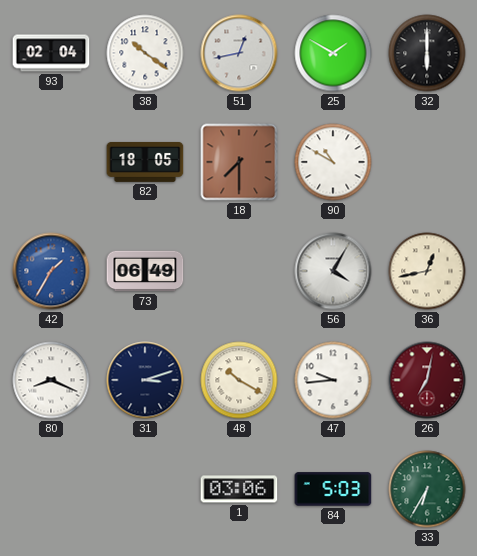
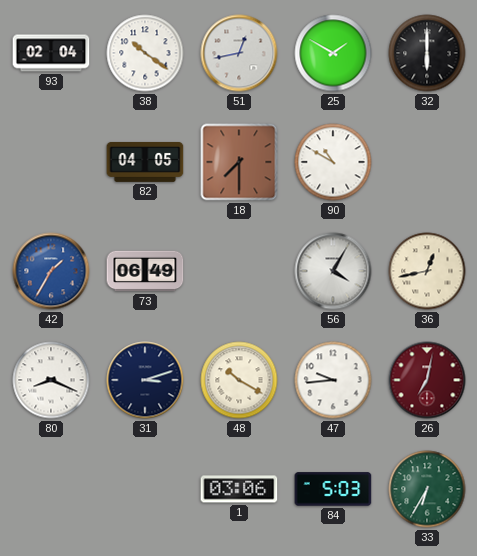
82: 18:05 -> 04:05 (145, 162)
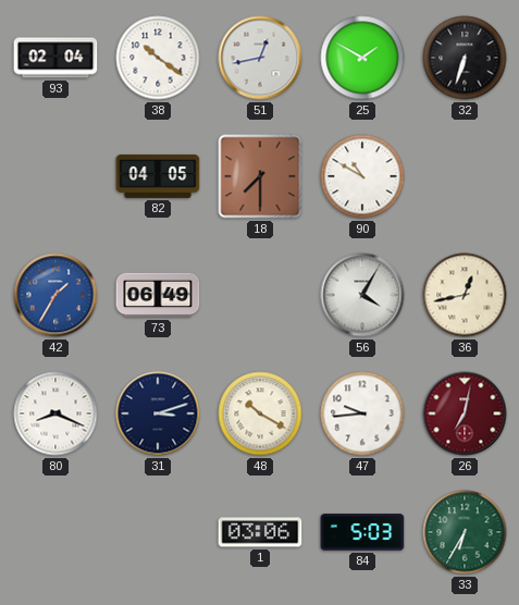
32: 6:00 -> 6:33 (465, 58)
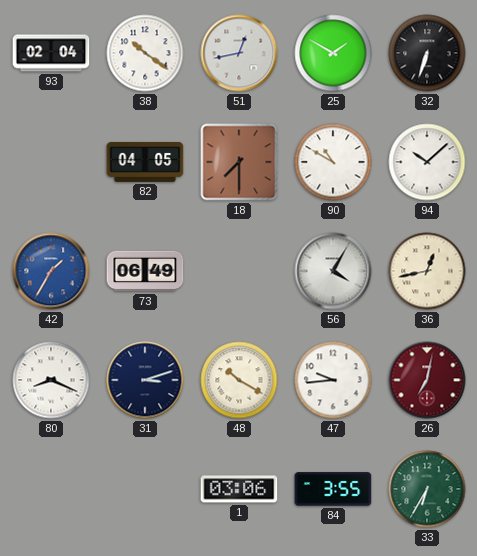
94: none -> 10:08 (427, 162)
84: 5:03 -> 3:55 (333, 489)
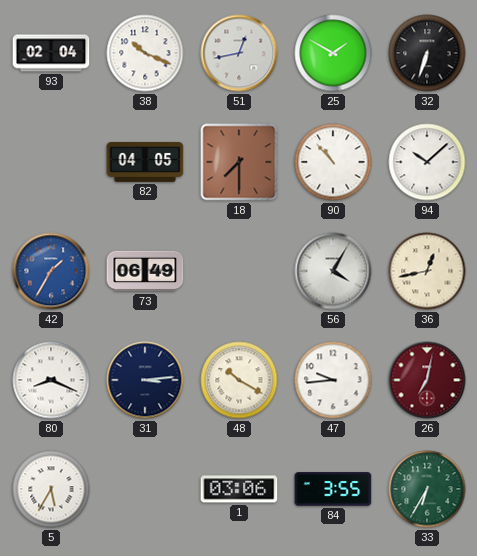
38: 10:21 -> 10:19 (145, 53)
90: 10:50 -> 10:53 (333, 162)
31: 3:12 -> 3:14 (145, 380)
5: none -> 5:35 (51, 489)
